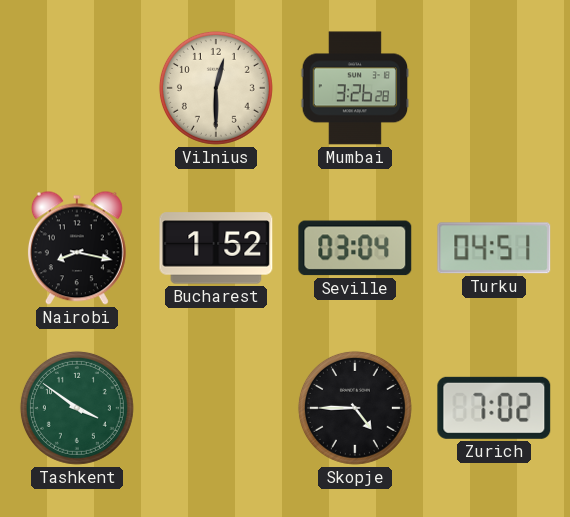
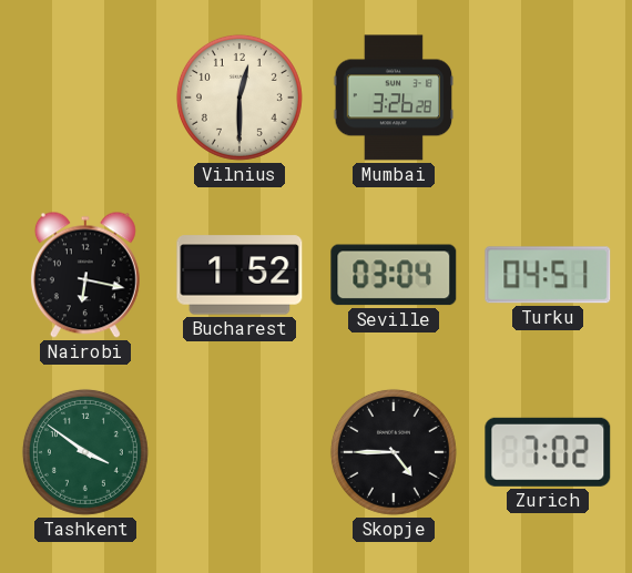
Nairobi: 8:17 -> 6:17 (85, 275)
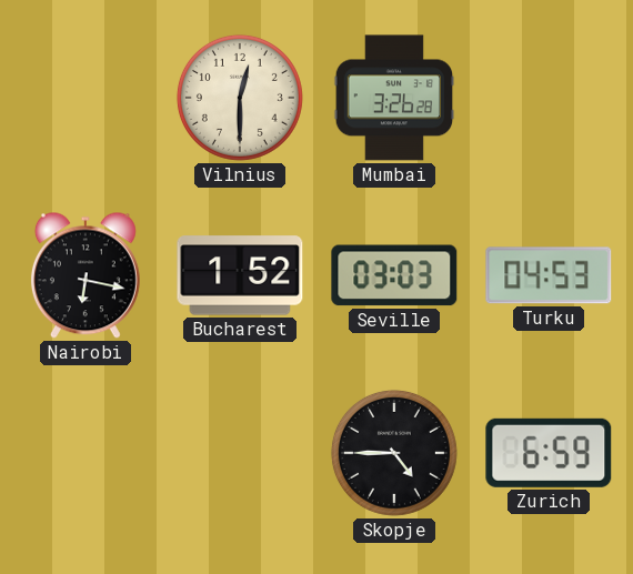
Seville: 03:04 -> 03:03 (394, 275)
Turku: 04:51 -> 04:53 (549, 275)
Tashkent: 3:51 -> none (85, 452)
Zurich: 7:02 -> 6:59 (549, 453)
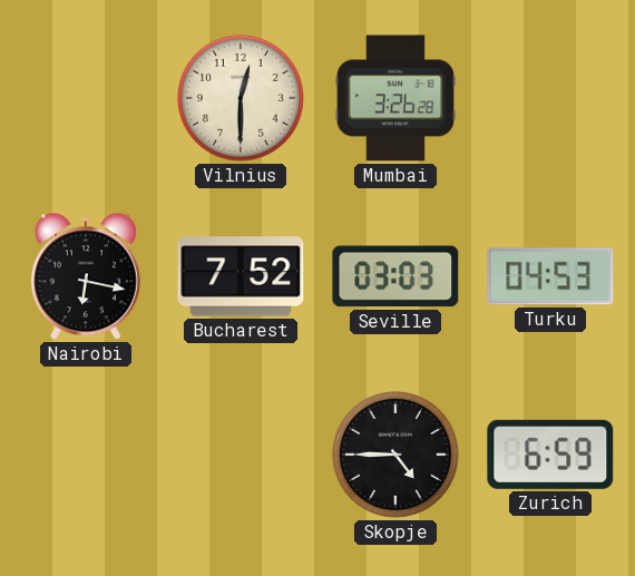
Bucharest: 1:52 -> 7:52 (241, 276)
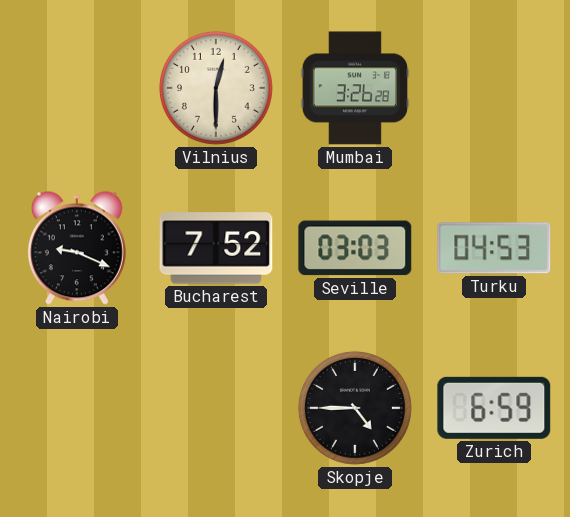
Nairobi: 6:17 -> 9:19 (77, 248)
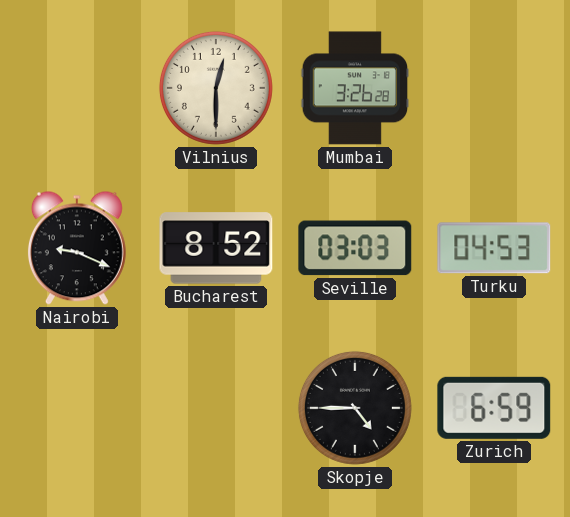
Bucharest: 7:52 -> 8:52 (216, 248)
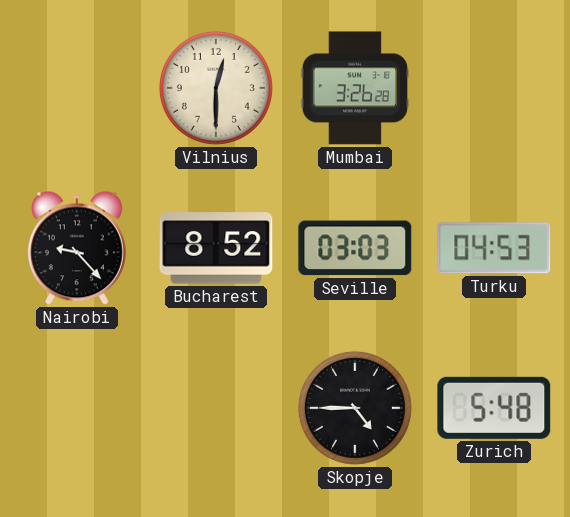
Nairobi: 9:19 -> 9:23 (77, 248)
Zurich: 6:59 -> 5:48 (494, 408)
